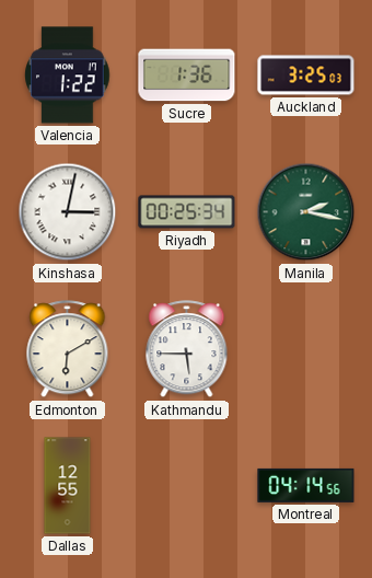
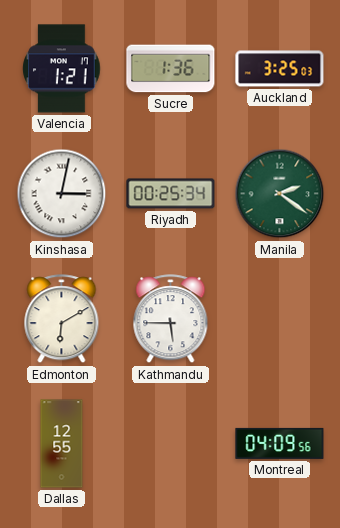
Valencia: 1:22 -> 1:21 (62, 69)
Manila: 2:17 -> 2:21 (280, 194)
Montreal: 04:14 -> 04:09 (280, 443)
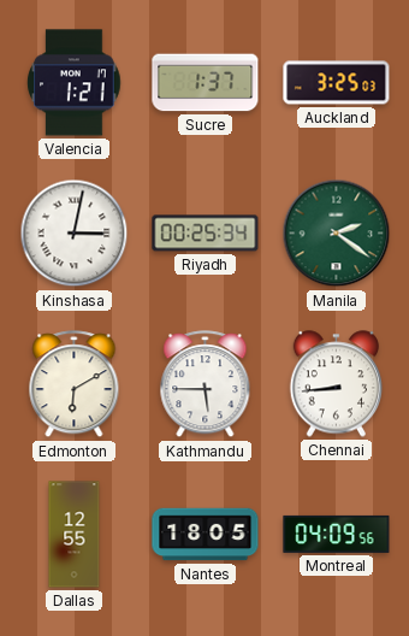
Sucre: 1:36 -> 1:37 (206, 83)
Chennai: none -> 8:44 (336, 384)
Nantes: none -> 18:05 (206, 535)
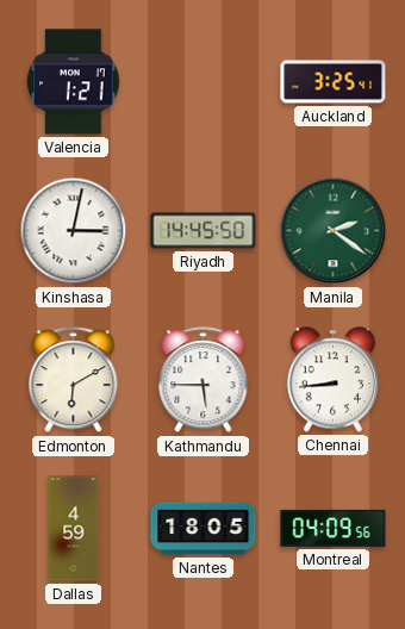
Sucre: 1:37 -> none (206, 83)
Auckland: 3:25:03 -> 3:25:41 (334, 82)
Riyadh: 00:25 -> 14:45 (204, 231)
Dallas: 12:55 -> 4:59 (74, 529)
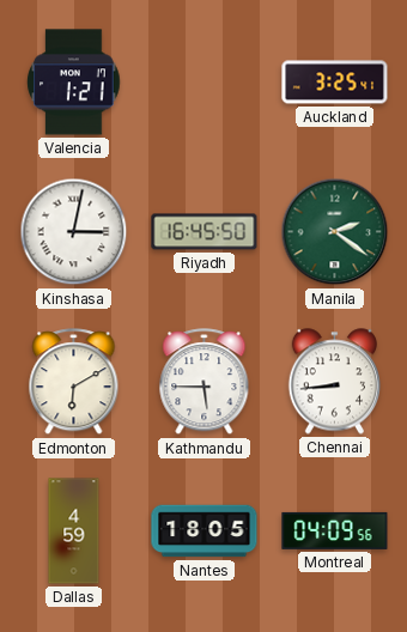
Riyadh: 14:45 -> 16:45 (205, 232)
